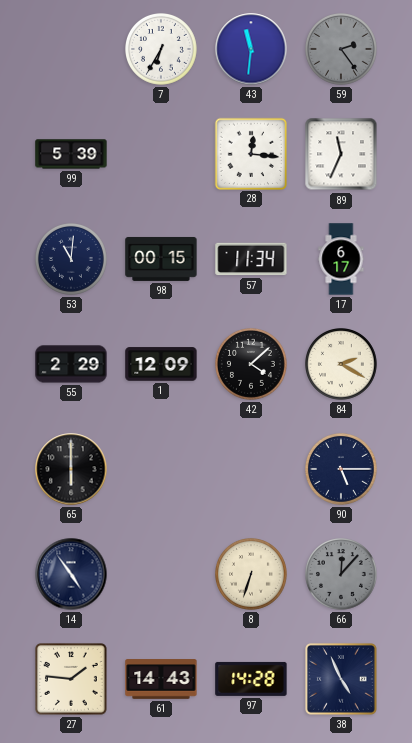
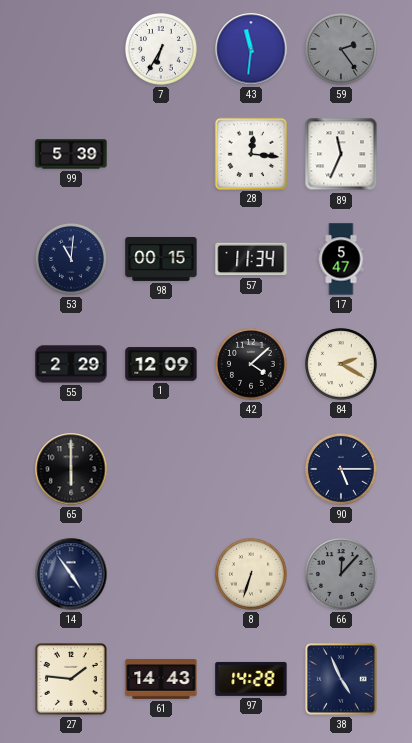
17: 6:17 -> 5:47 (341, 259)
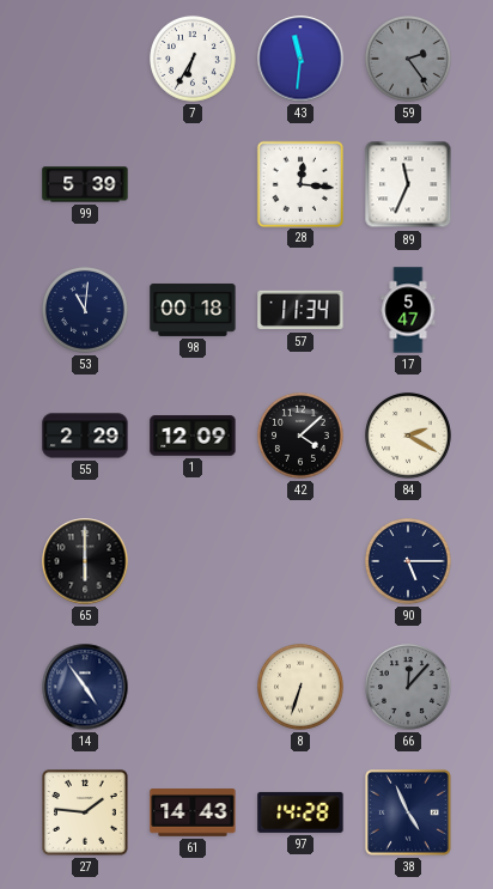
98: 00:15 -> 00:18 (193, 310)
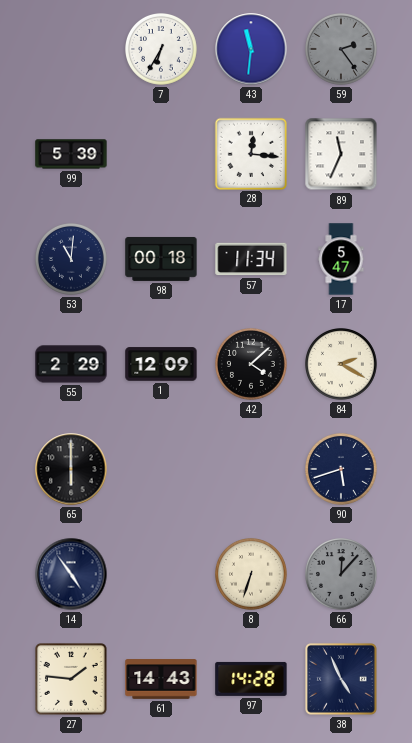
90: 5:15 -> 5:42 (342, 470)
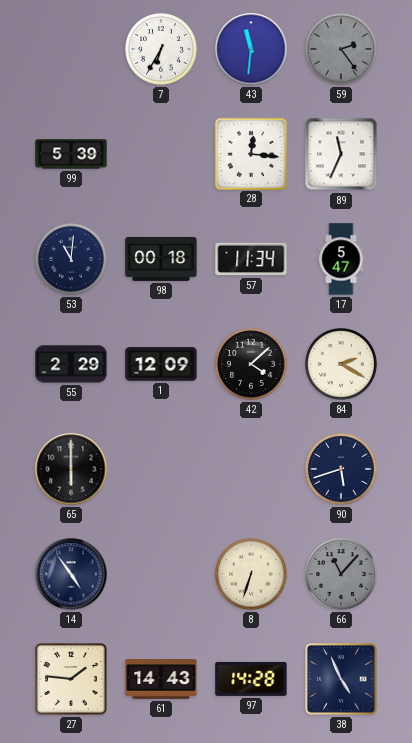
66: 12:07 -> 11:07 (342, 575)
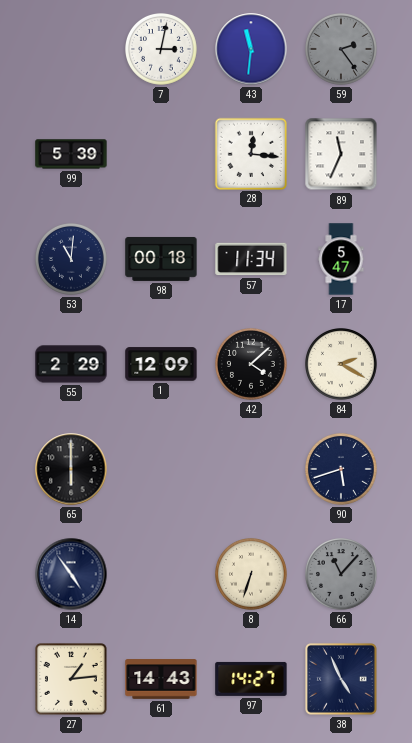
7: 6:35 -> 3:02 (162, 50)
27: 1:46 -> 1:14 (72, 680)
97: 14:28 -> 14:27 (251, 679)
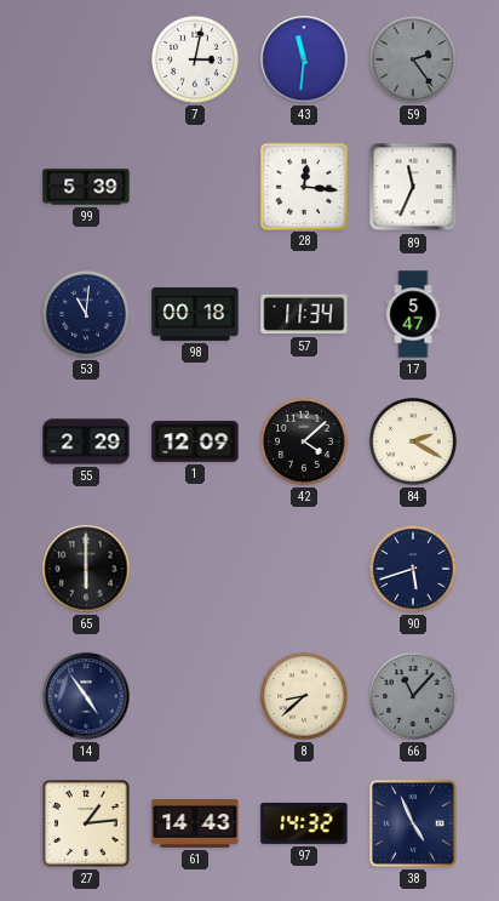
8: 6:33 -> 8:38 (305, 697)
97: 14:27 -> 14:32 (304, 823)
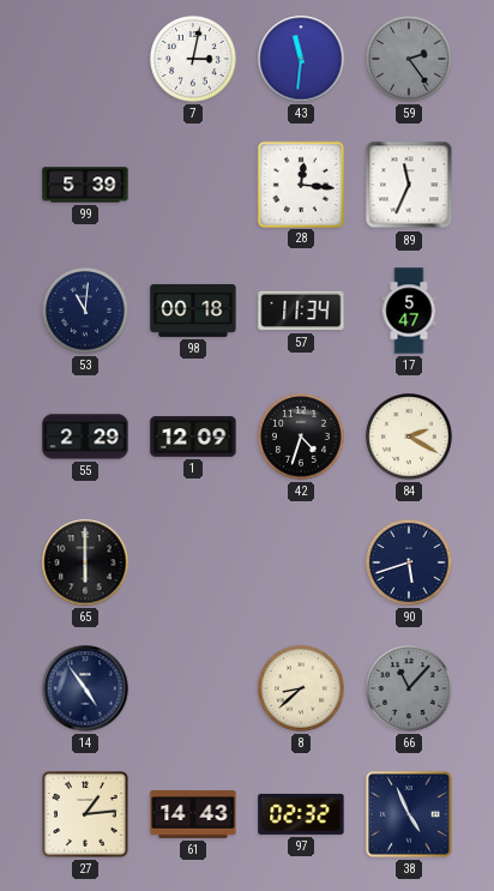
42: 4:08 -> 4:33 (302, 438)
97: 14:32 -> 02:32 (301, 814)
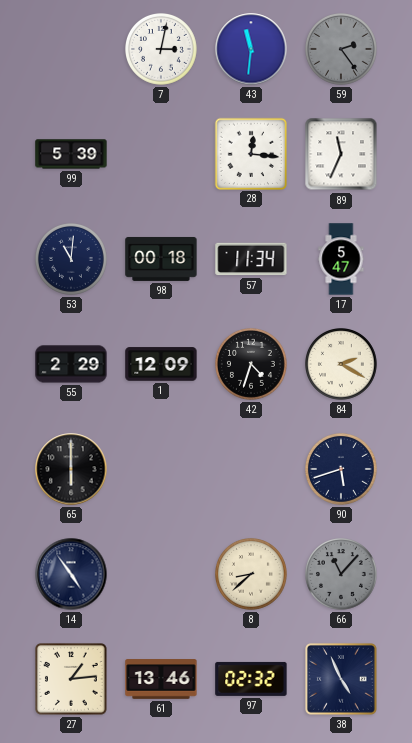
61: 14:43 -> 13:46 (161, 679)
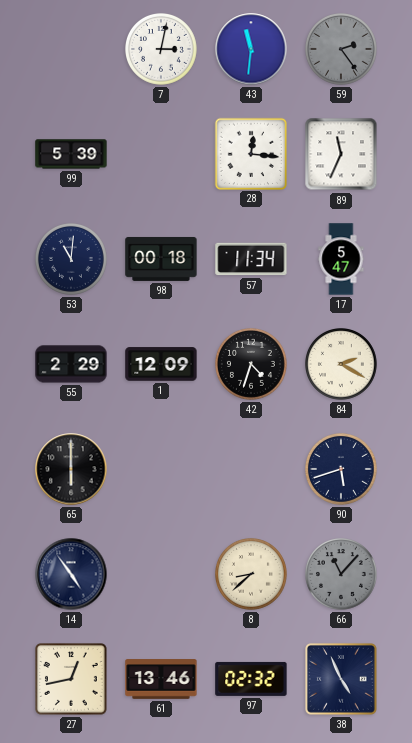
27: 1:14 -> 12:43 (72, 680)
